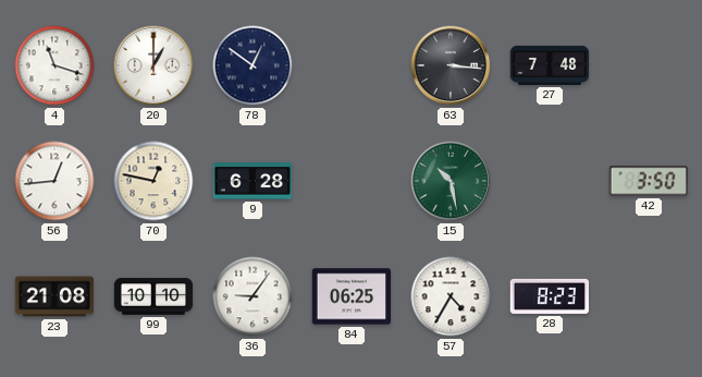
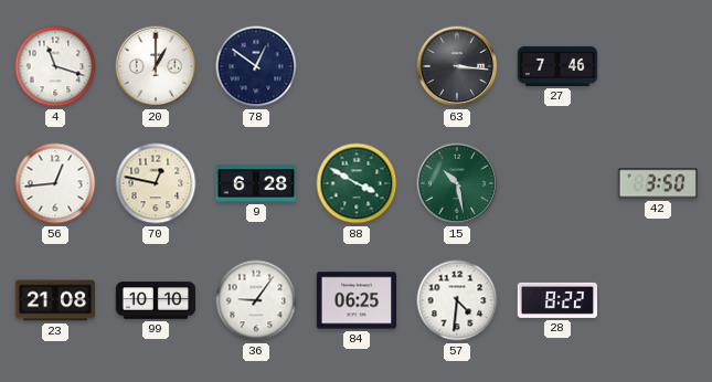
27: 7:48 -> 7:46 (557, 66)
88: none -> 3:50 (357, 183)
57: 4:35 -> 4:31 (457, 300)
28: 8:23 -> 8:22 (556, 300)
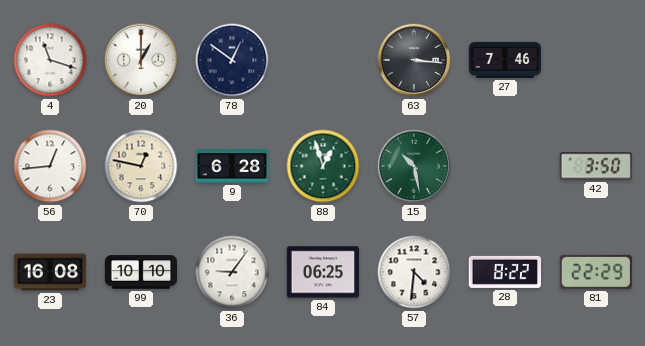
88: 3:50 -> 12:57 (323, 166)
23: 21:08 -> 16:08 (50, 272)
81: none -> 22:29 (596, 272)
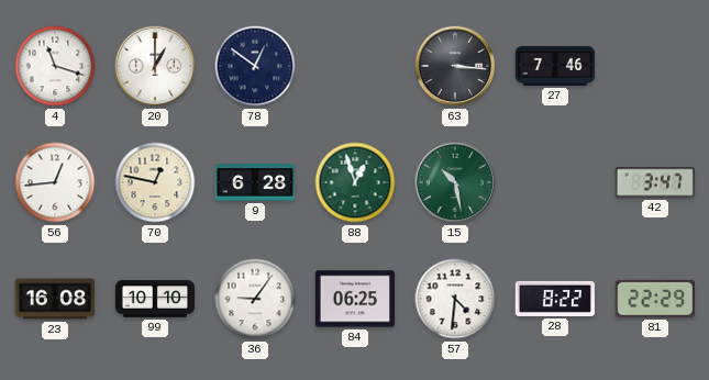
42: 3:50 -> 3:47 (655, 182)
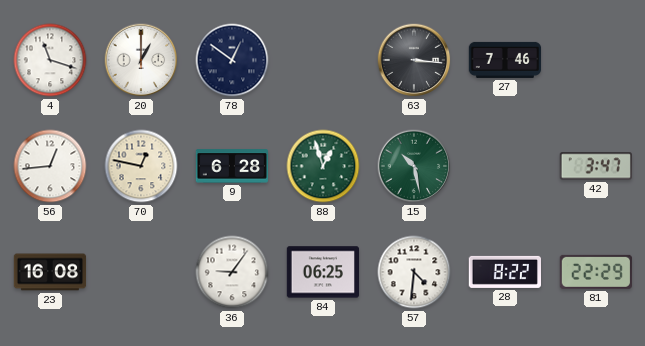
99: 10:10 -> none (155, 299)
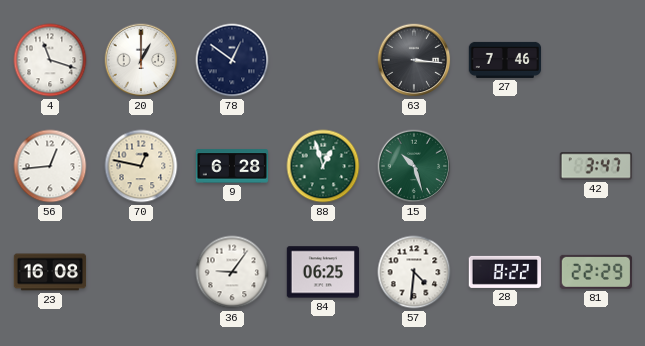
15: 10:28 -> 10:27 (414, 166)
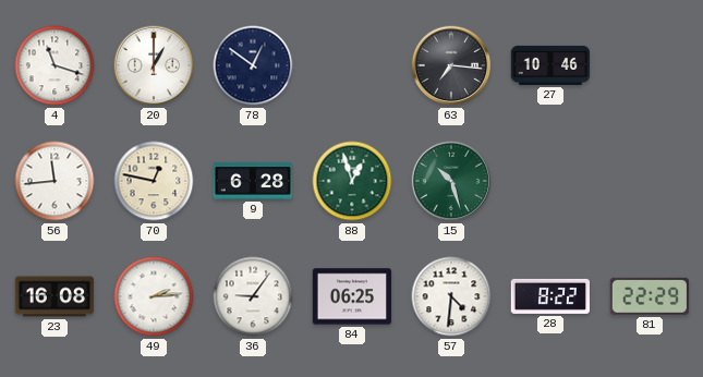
63: 3:16 -> 7:16 (451, 65)
27: 7:46 -> 10:46 (550, 65)
56: 12:44 -> 11:44 (54, 181)
42: 3:47 -> none (596, 166)
49: none -> 2:14 (154, 296)
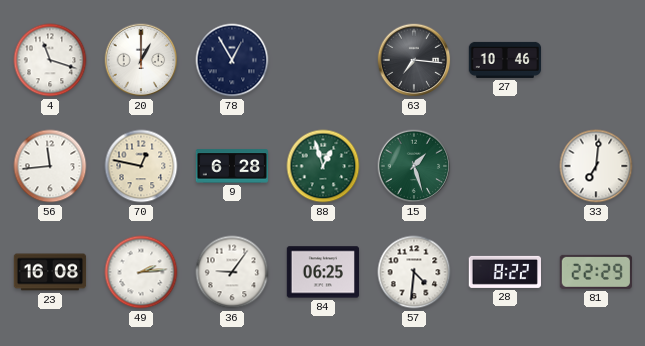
78: 12:51 -> 12:55 (232, 60)
15: 10:27 -> 1:27 (414, 166)
33: none -> 7:01 (596, 166)
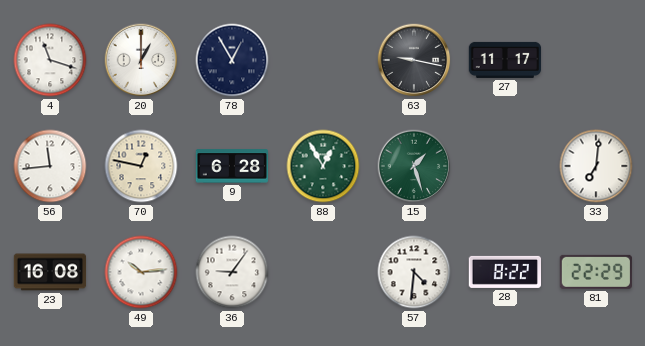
63: 7:16 -> 9:17 (414, 60)
27: 10:46 -> 11:17 (505, 60)
88: 12:57 -> 12:55 (323, 166)
49: 2:14 -> 10:14 (141, 272)
84: 06:25 -> none (323, 272)
